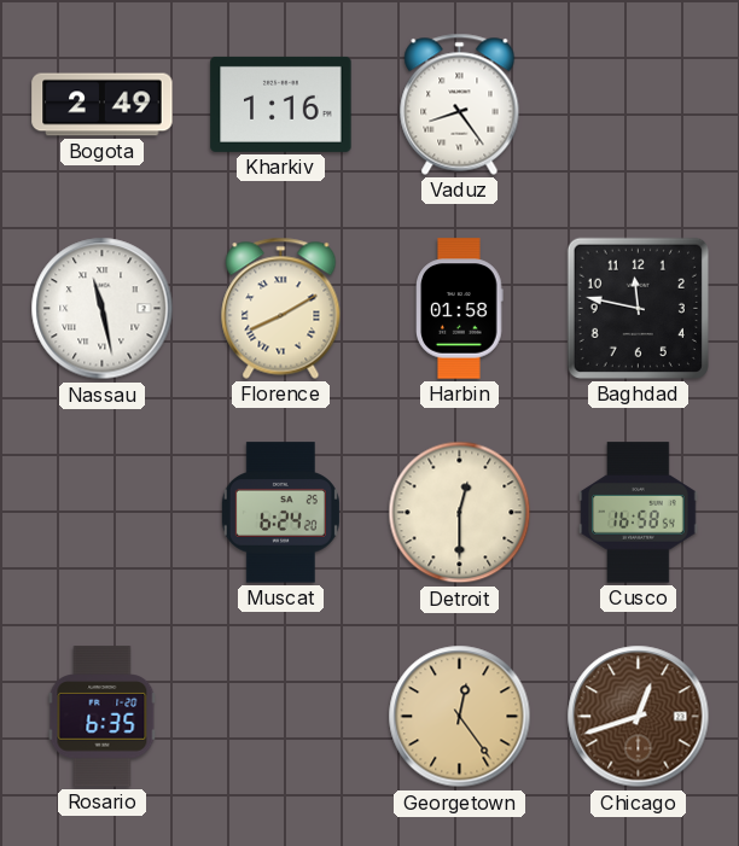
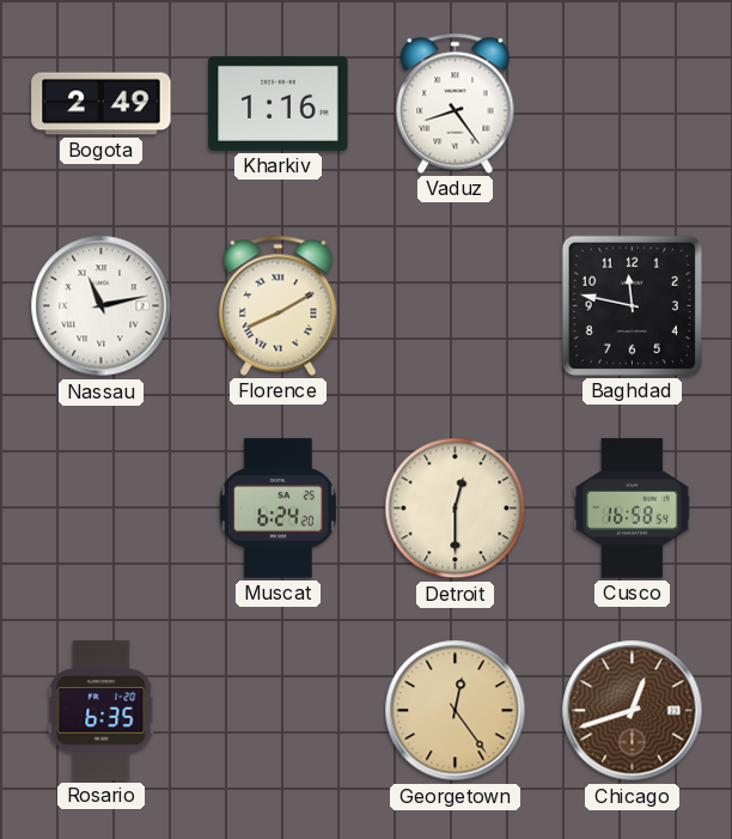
Nassau: 11:28 -> 11:13 (102, 306)
Harbin: 01:58 -> none (460, 309)
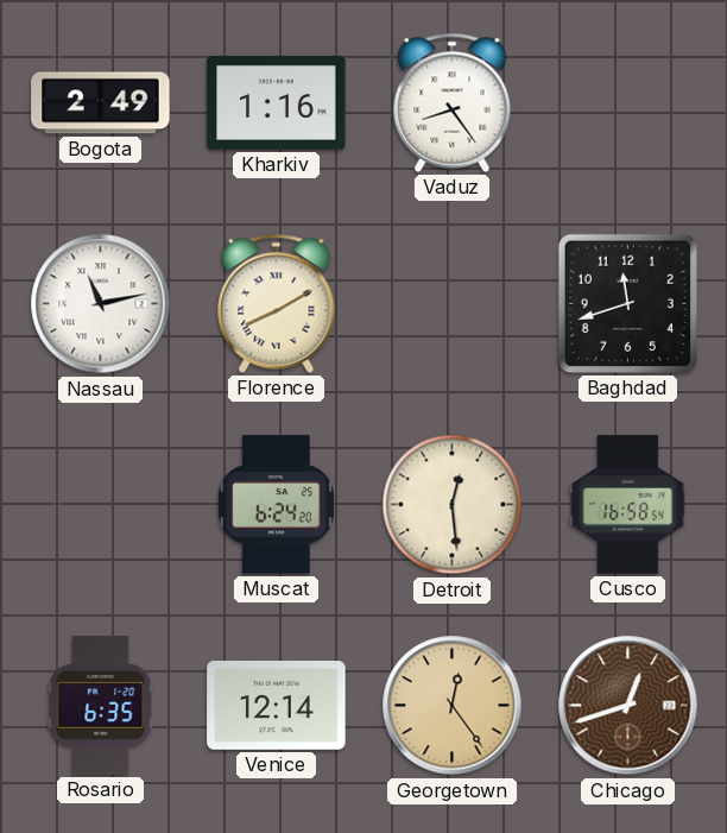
Baghdad: 11:47 -> 11:42 (627, 303)
Detroit: 12:30 -> 12:29 (453, 505)
Venice: none -> 12:14 (277, 706)
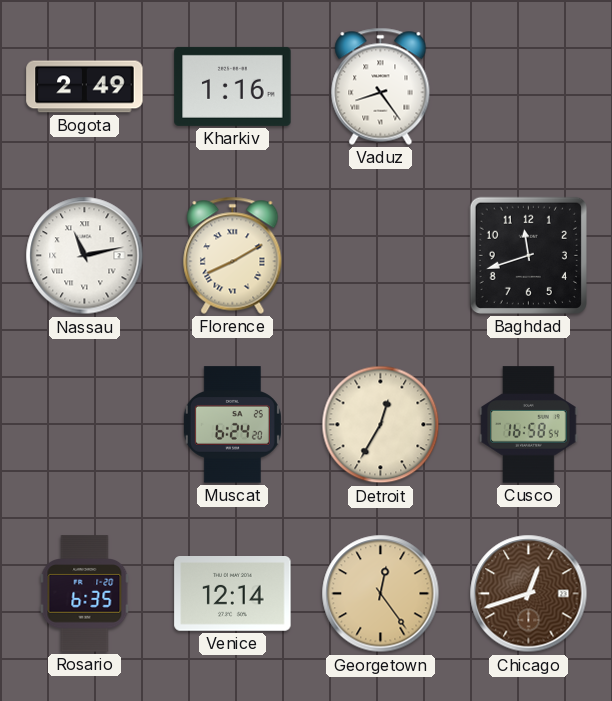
Detroit: 12:29 -> 12:35 (381, 425)
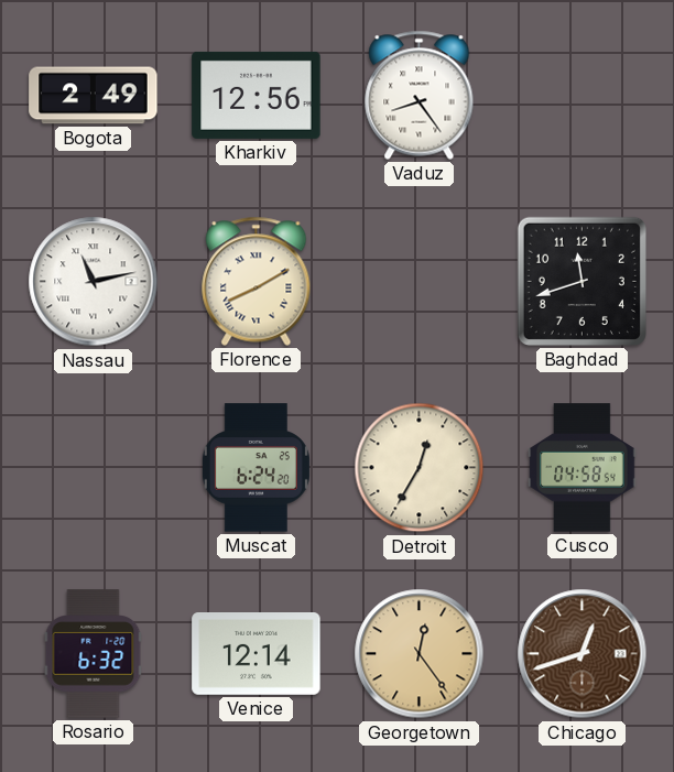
Kharkiv: 1:16 -> 12:56 (257, 95)
Cusco: 16:58 -> 04:58 (583, 468)
Rosario: 6:35 -> 6:32 (94, 654)
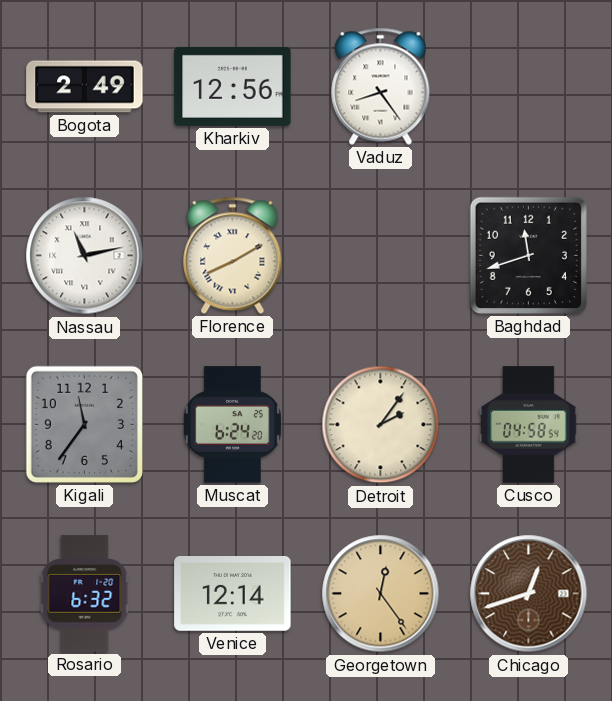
Kigali: none -> 11:36 (84, 424)
Detroit: 12:35 -> 2:06 (381, 425)
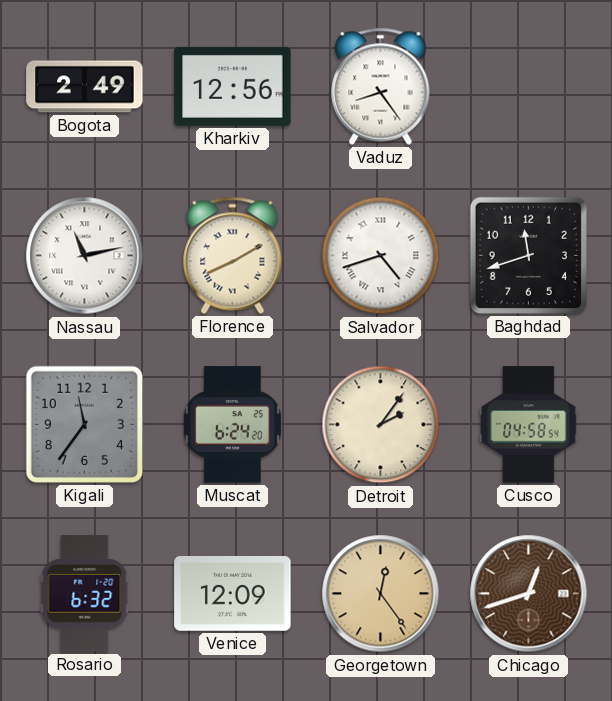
Salvador: none -> 4:42 (381, 256)
Venice: 12:14 -> 12:09 (233, 594)
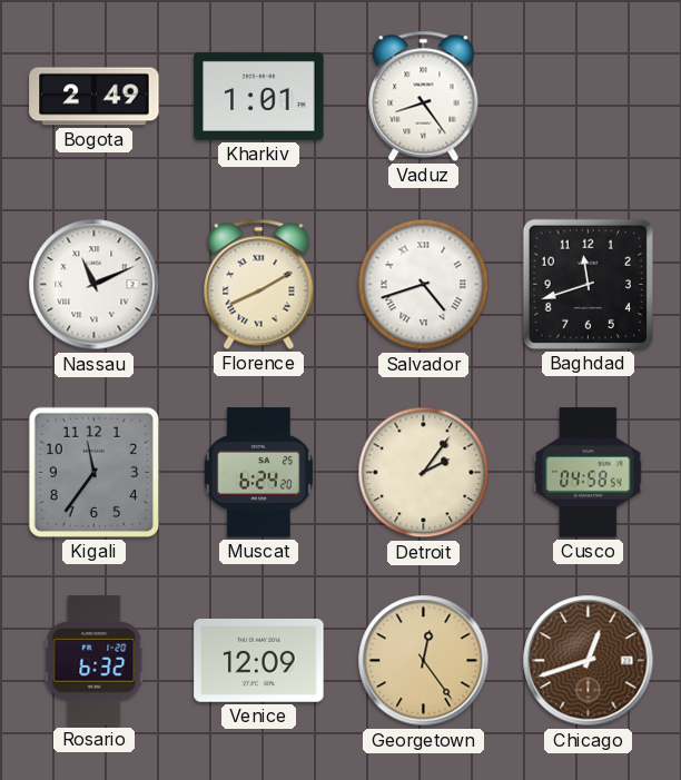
Kharkiv: 12:56 -> 1:01 (259, 96)
Nassau: 11:13 -> 11:11 (95, 285)
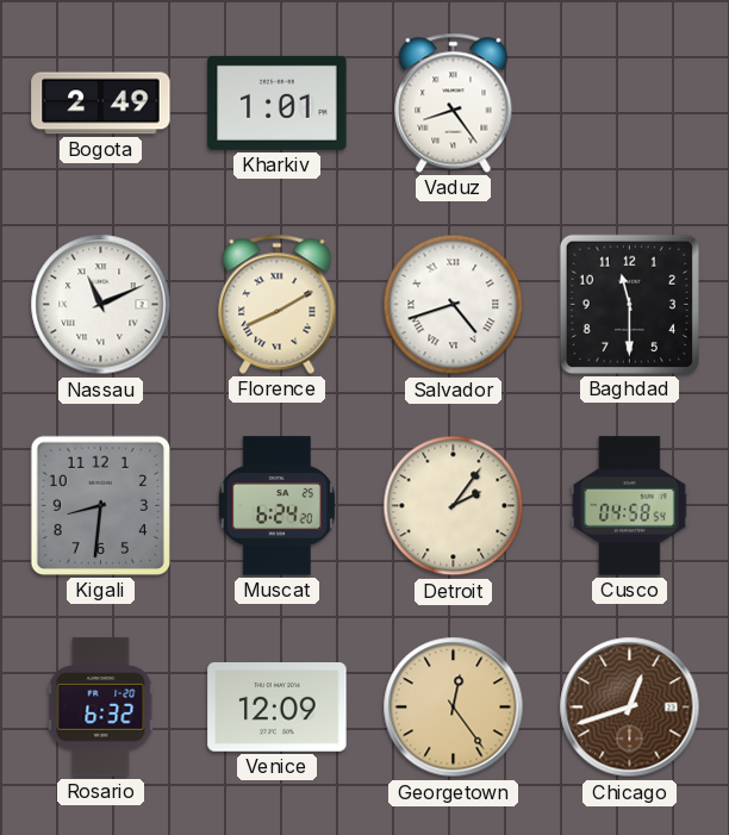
Baghdad: 11:42 -> 11:30 (629, 304)
Kigali: 11:36 -> 8:31 (100, 505)
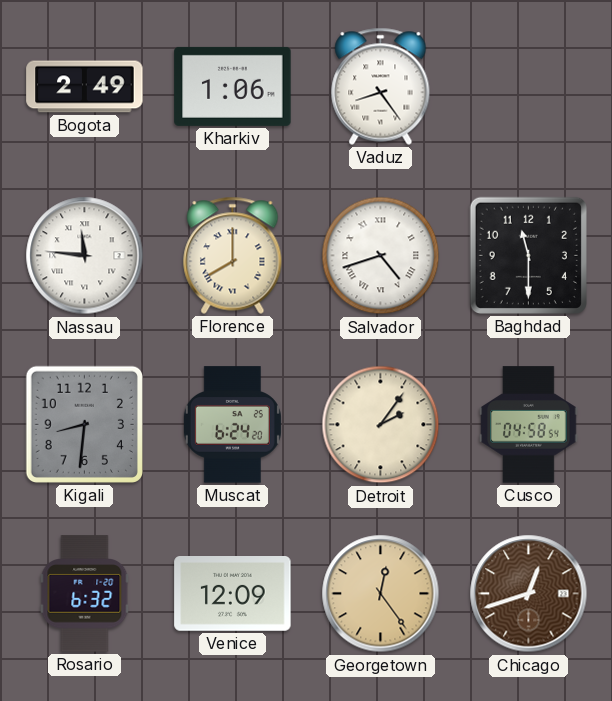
Kharkiv: 1:01 -> 1:06 (233, 86)
Nassau: 11:11 -> 11:46 (85, 256)
Florence: 8:10 -> 8:00 (233, 255)
